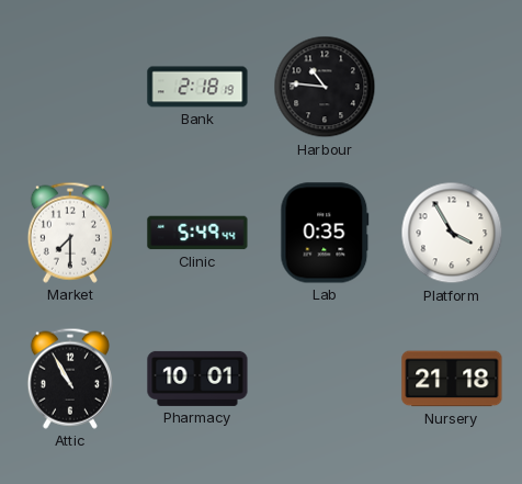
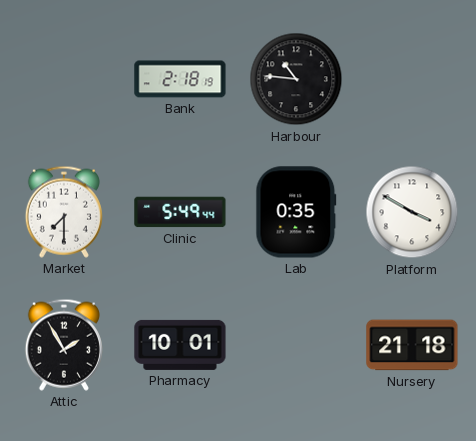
Platform: 3:55 -> 3:50 (412, 212)
Attic: 10:55 -> 1:55 (64, 345)
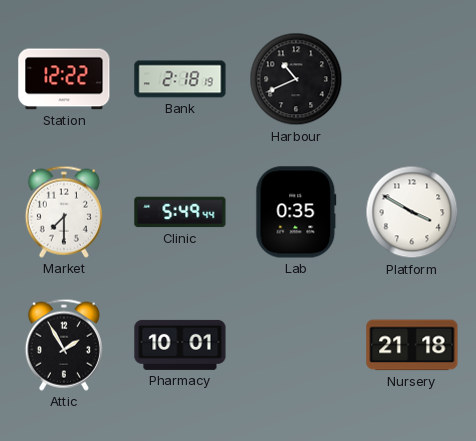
Station: none -> 12:22 (64, 79)
Harbour: 10:46 -> 10:41 (296, 79)
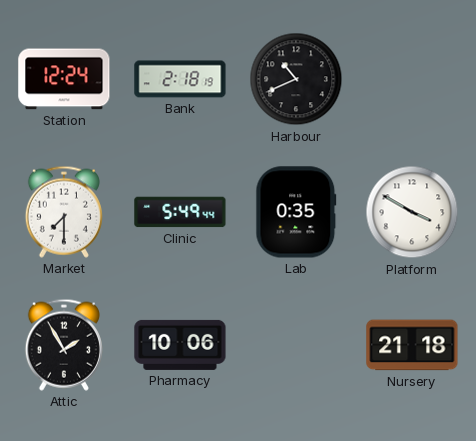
Station: 12:22 -> 12:24 (64, 79)
Pharmacy: 10:01 -> 10:06 (180, 345)
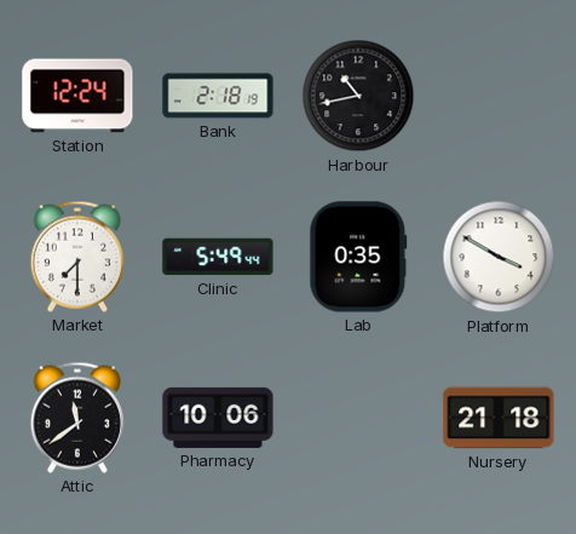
Harbour: 10:41 -> 10:43 (358, 96)
Attic: 1:55 -> 11:39 (77, 418)
